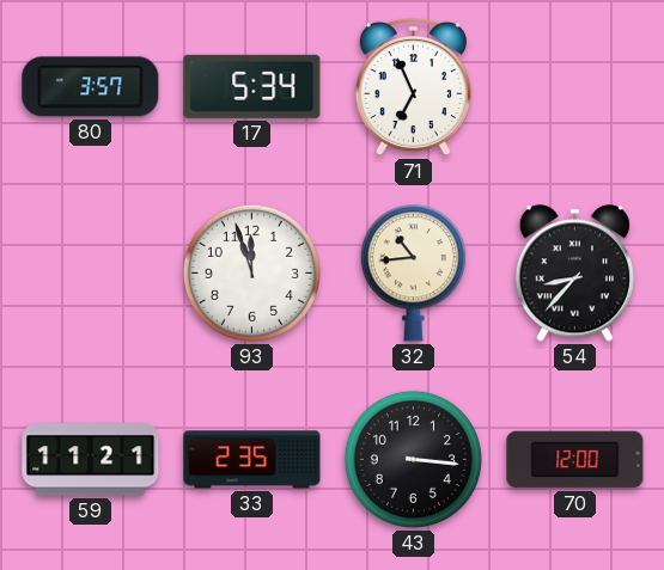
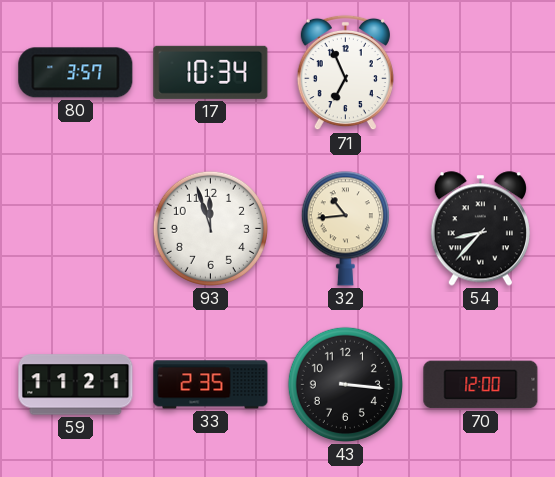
17: 5:34 -> 10:34 (211, 72)
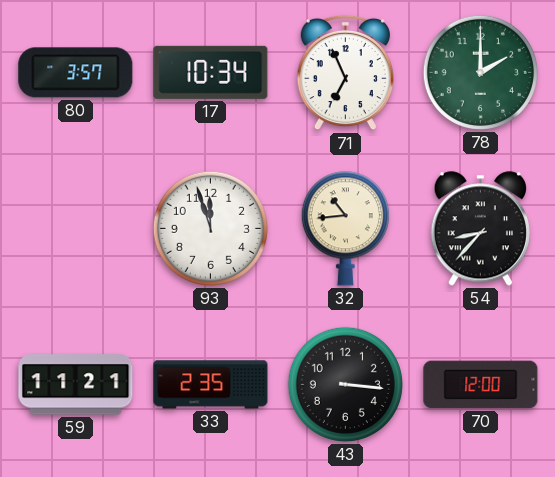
78: none -> 2:00 (480, 72)
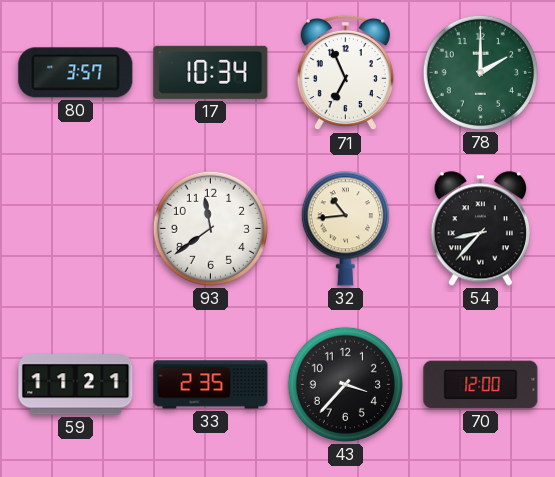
93: 11:57 -> 11:39 (210, 228)
43: 3:16 -> 3:37 (345, 384)
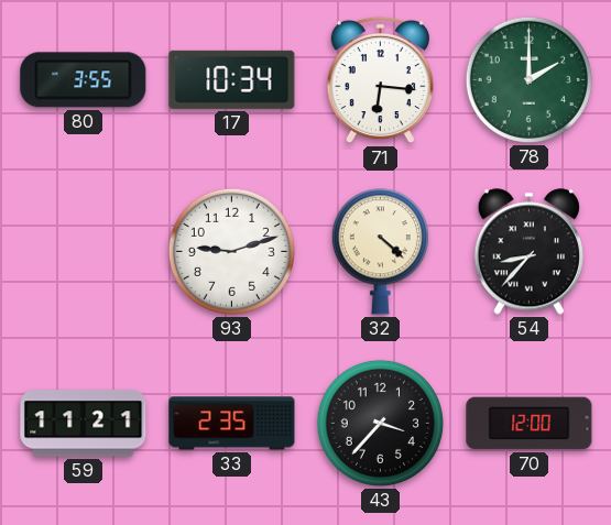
80: 3:57 -> 3:55 (84, 80)
71: 6:56 -> 6:16 (380, 80)
93: 11:39 -> 9:12 (231, 251)
32: 10:44 -> 4:22 (380, 252)
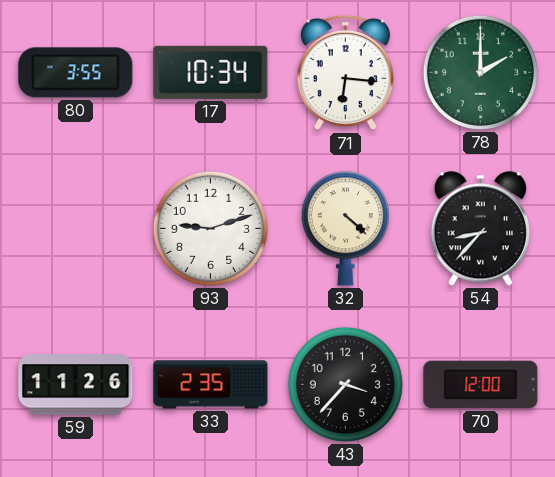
59: 11:21 -> 11:26 (76, 385)
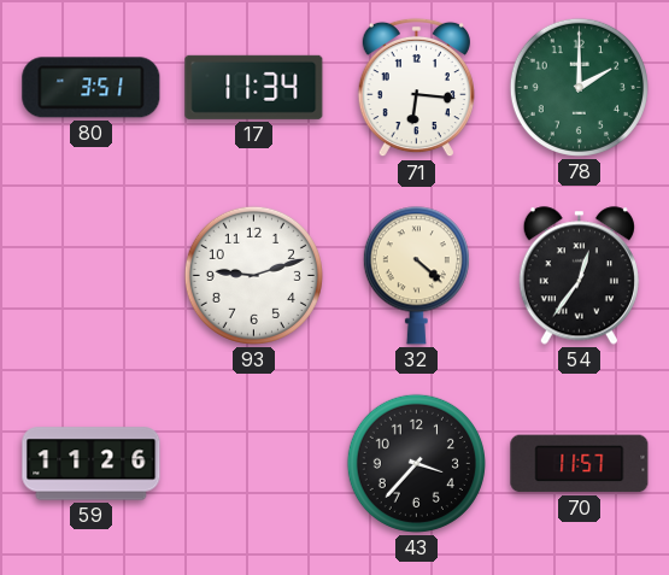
80: 3:55 -> 3:51 (92, 88)
17: 10:34 -> 11:34 (254, 87)
54: 8:37 -> 12:36 (579, 276)
33: 2:35 -> none (211, 385)
70: 12:00 -> 11:57 (580, 464)
